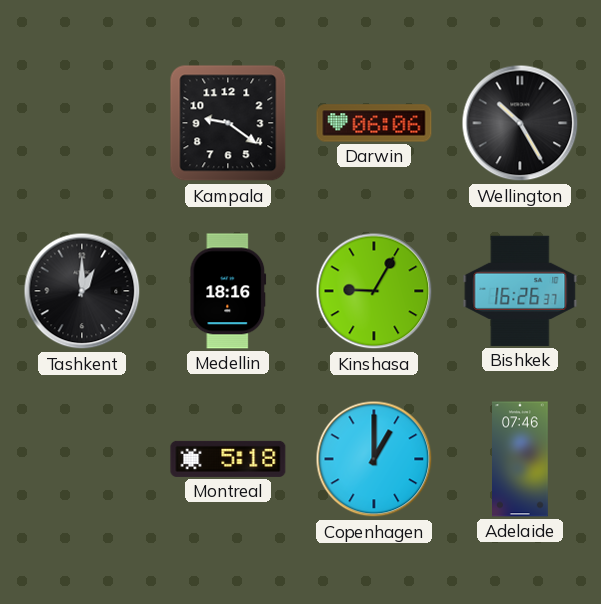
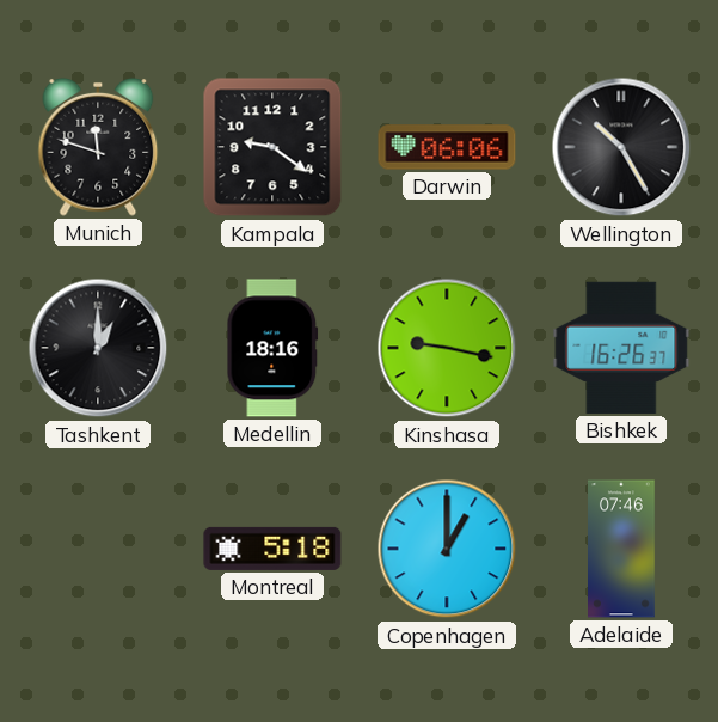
Munich: none -> 11:48 (98, 147)
Kinshasa: 9:05 -> 9:17 (447, 348)
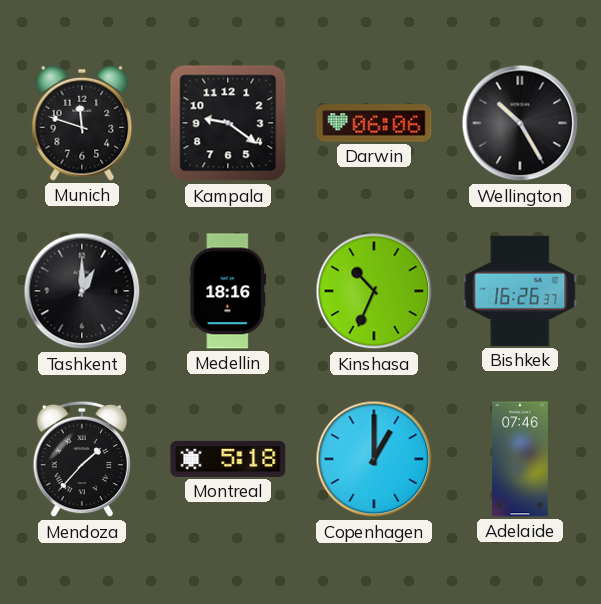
Kinshasa: 9:17 -> 10:34 (374, 291)
Mendoza: none -> 1:37 (81, 459)
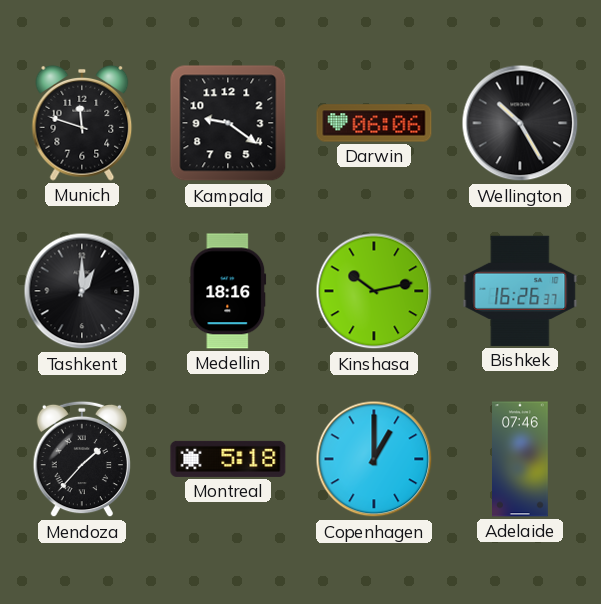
Kinshasa: 10:34 -> 10:13 (374, 291)
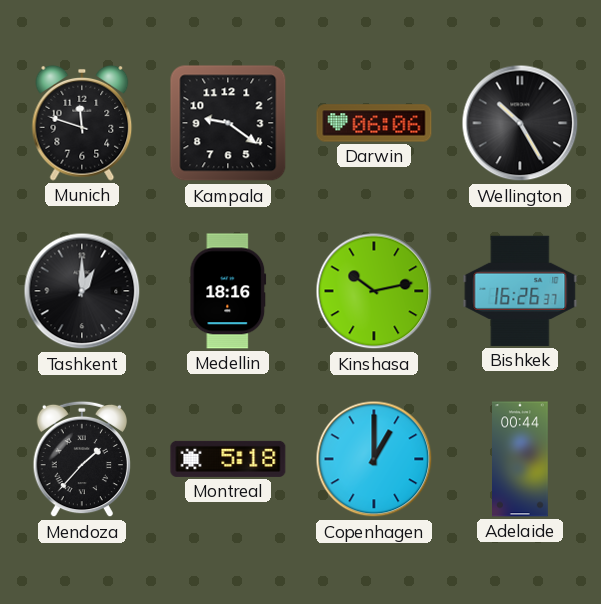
Adelaide: 07:46 -> 00:44 (521, 459)
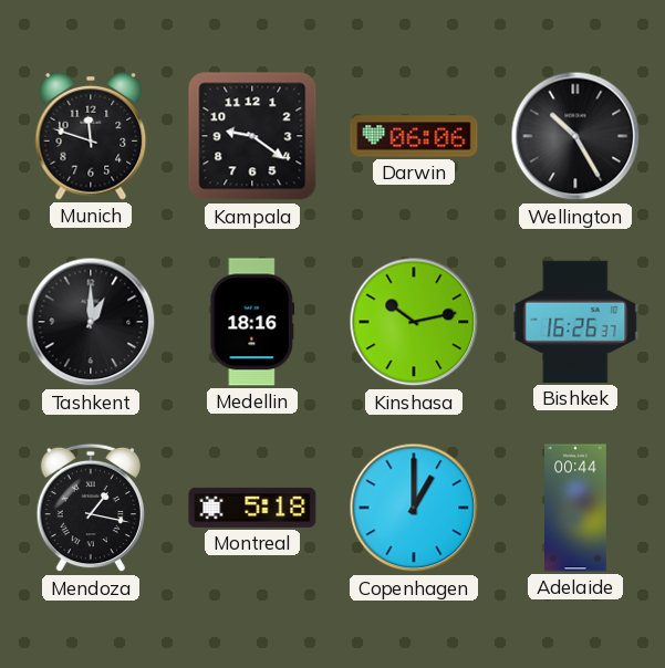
Mendoza: 1:37 -> 1:17 (90, 508)
